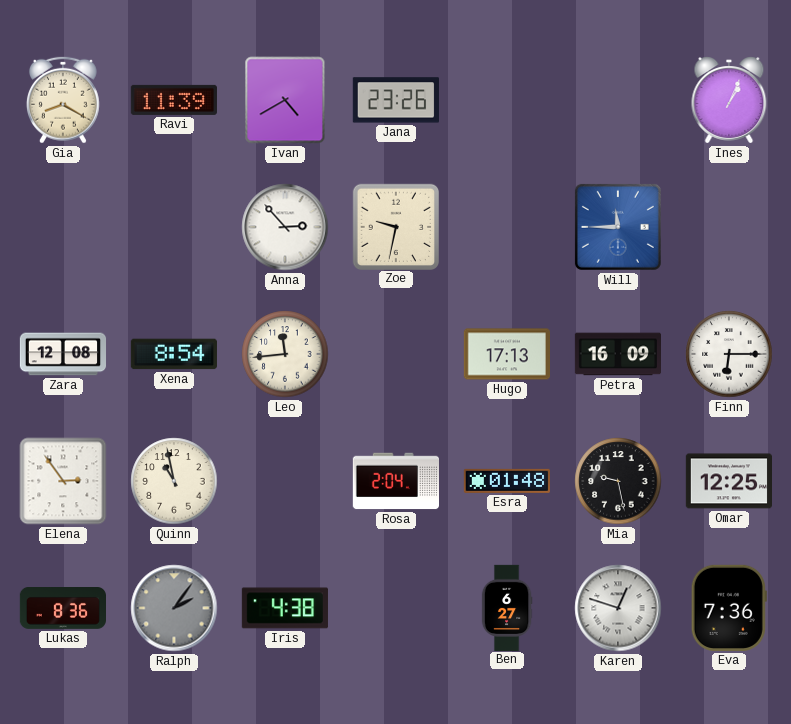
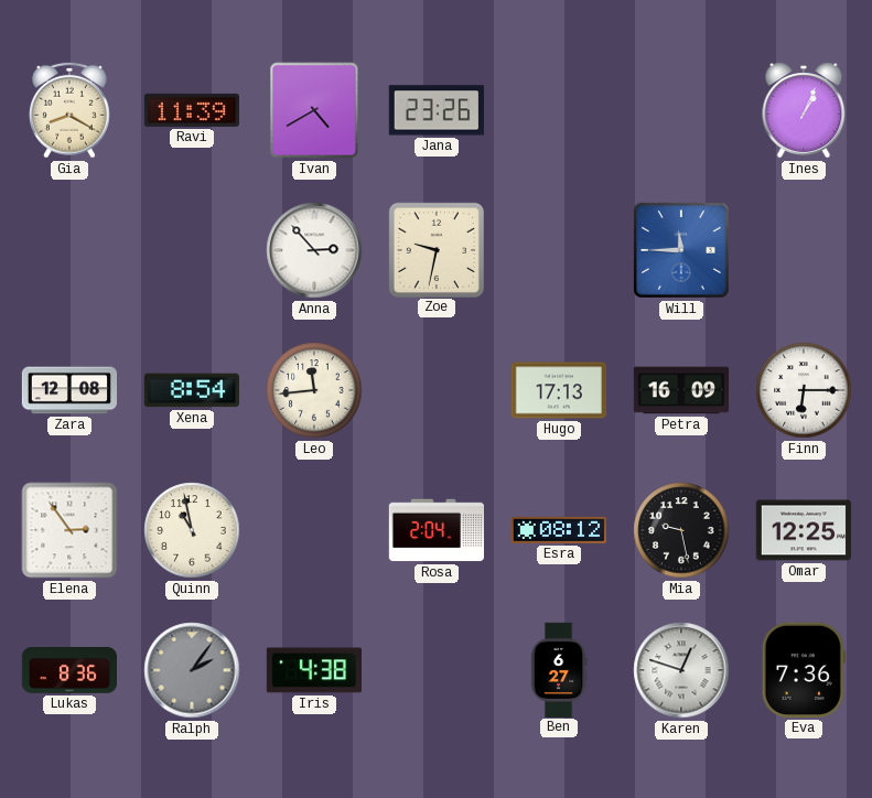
Esra: 01:48 -> 08:12 (558, 530)
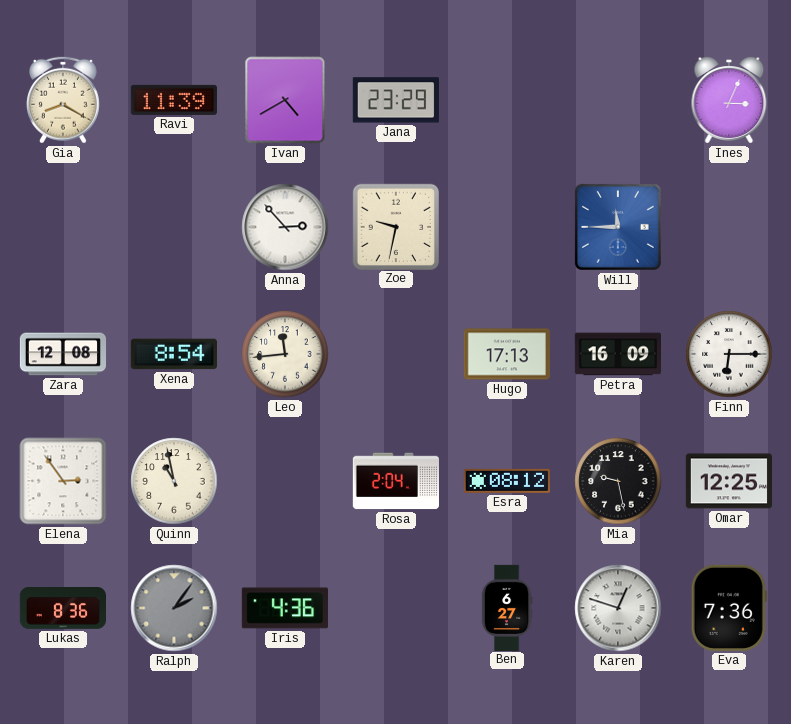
Jana: 23:26 -> 23:29 (396, 100)
Ines: 1:04 -> 3:04 (729, 100)
Iris: 4:38 -> 4:36 (285, 608)
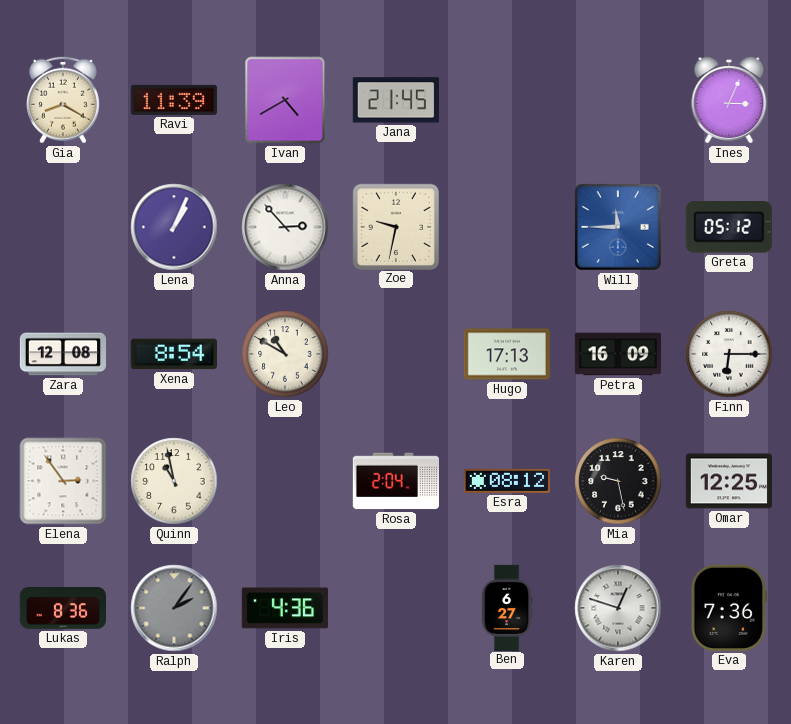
Jana: 23:29 -> 21:45 (396, 100)
Lena: none -> 1:04 (174, 227)
Greta: none -> 05:12 (729, 227)
Leo: 11:44 -> 10:50 (285, 354)
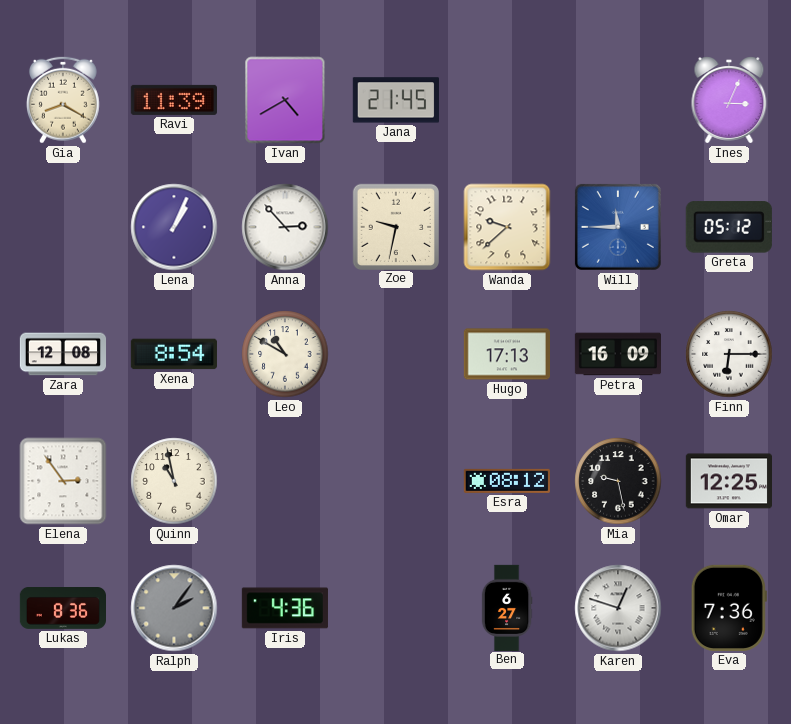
Wanda: none -> 9:38 (507, 227)
Rosa: 2:04 -> none (395, 481)
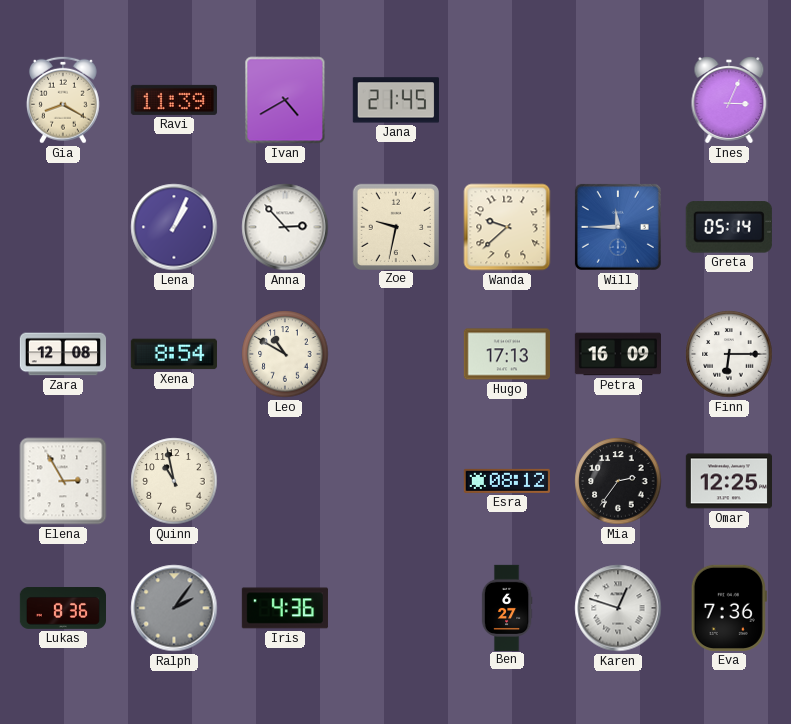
Greta: 05:12 -> 05:14 (729, 227)
Elena: 2:54 -> 2:55 (63, 481)
Mia: 9:28 -> 2:36 (618, 481)
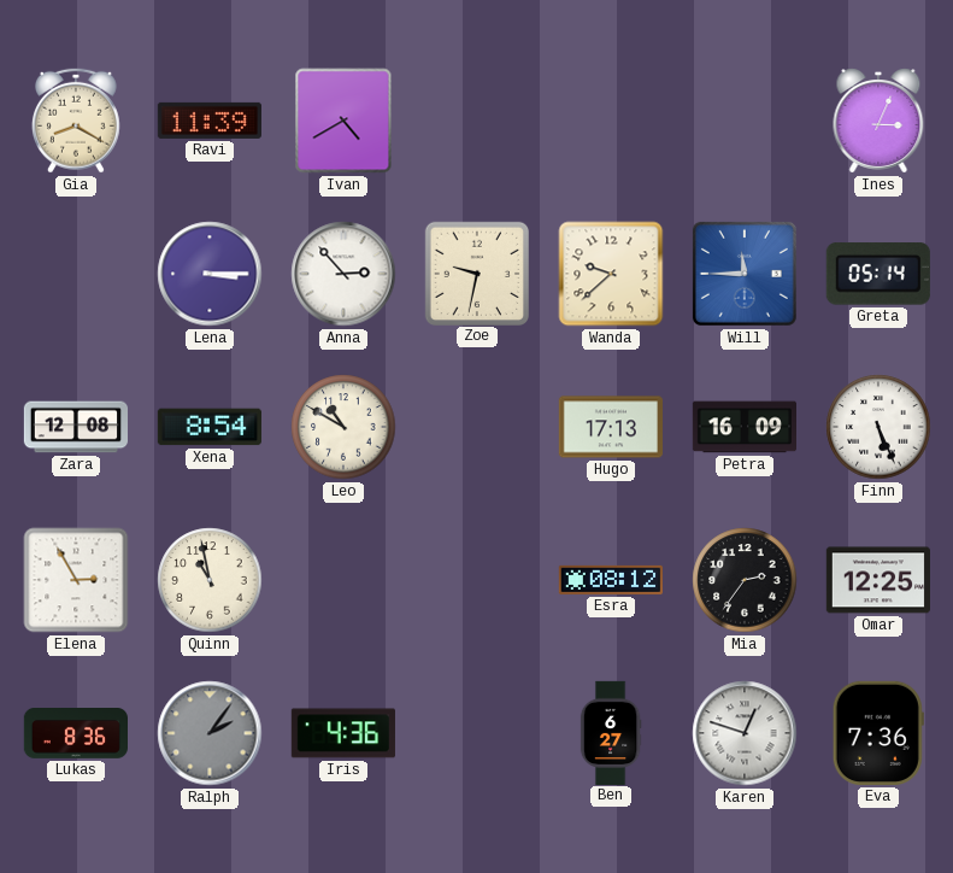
Jana: 21:45 -> none (396, 100)
Lena: 1:04 -> 3:15 (210, 274)
Finn: 6:15 -> 5:26 (878, 427)
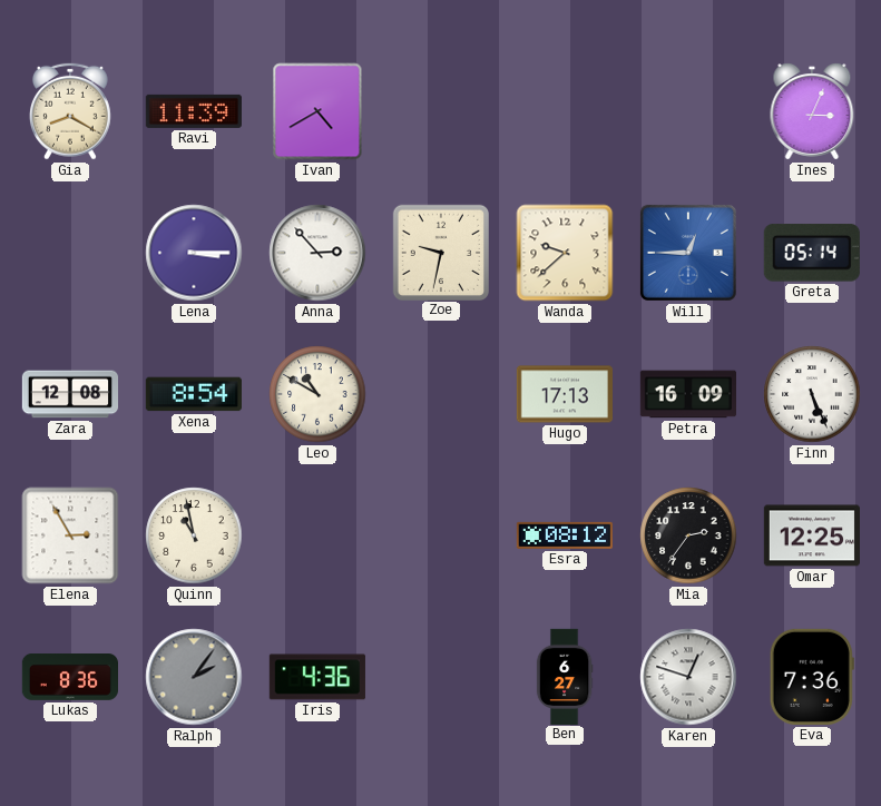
Will: 11:45 -> 12:45 (688, 253)
